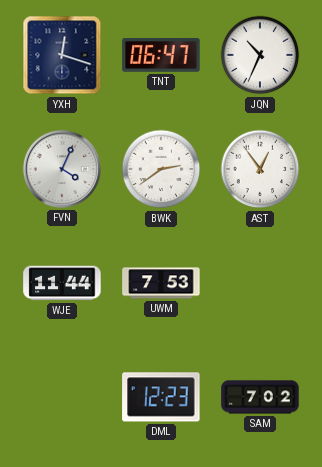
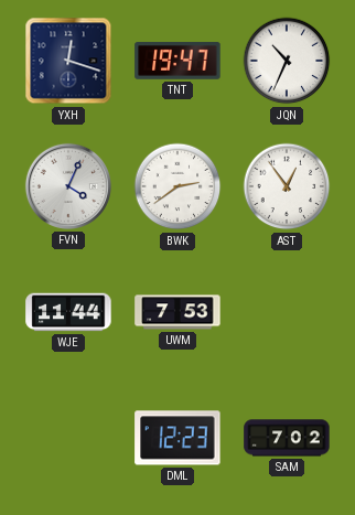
TNT: 06:47 -> 19:47 (177, 61)
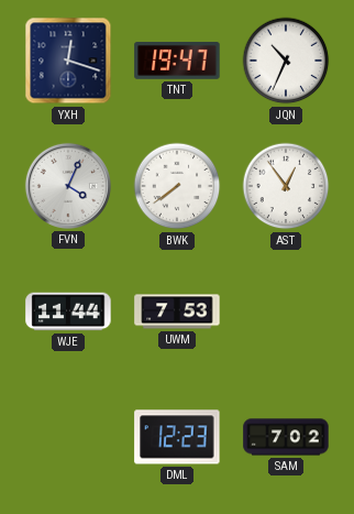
BWK: 2:39 -> 7:39 (177, 186)
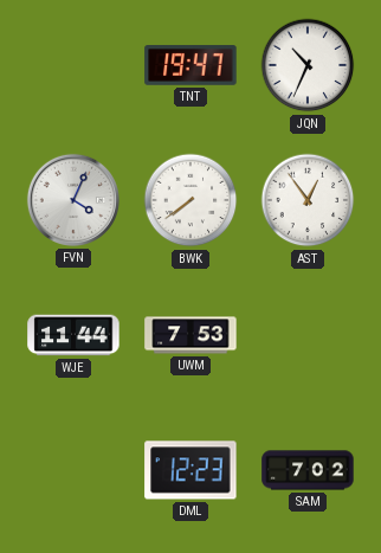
YXH: 12:18 -> none (68, 61)
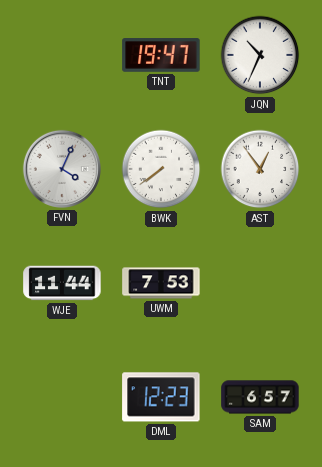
SAM: 7:02 -> 6:57 (260, 397)
